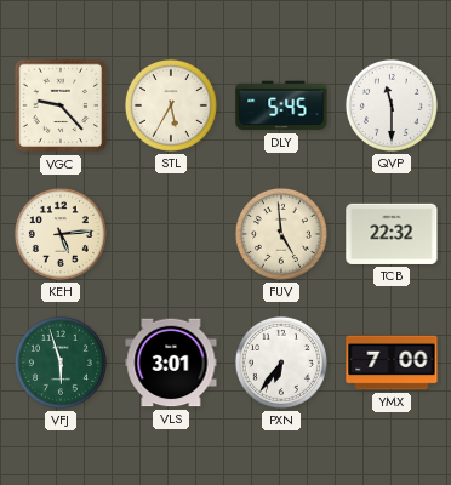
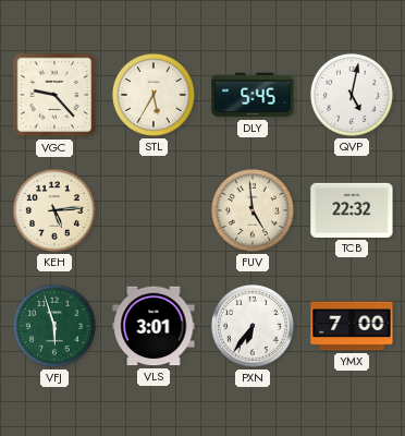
QVP: 11:30 -> 5:02 (352, 95)
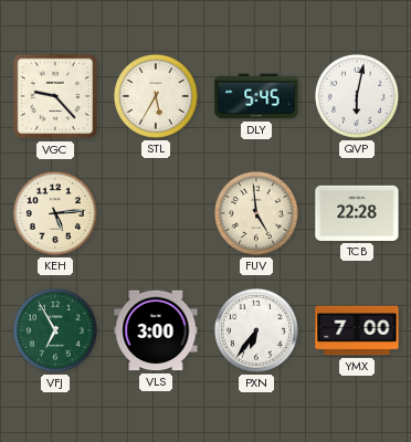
QVP: 5:02 -> 6:02 (357, 96)
TCB: 22:32 -> 22:28 (357, 213)
VFJ: 5:57 -> 6:55 (55, 330)
VLS: 3:01 -> 3:00 (156, 330)
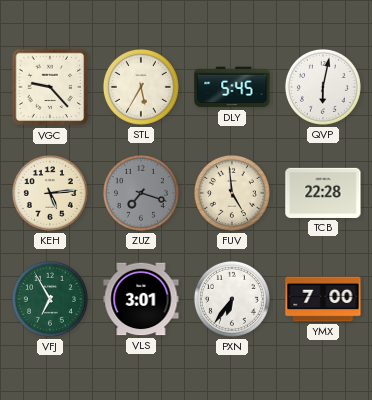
ZUZ: none -> 7:18 (141, 193)
VLS: 3:00 -> 3:01 (141, 299)
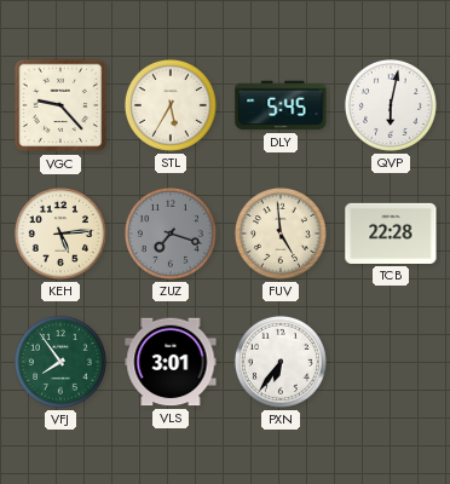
VFJ: 6:55 -> 7:54 (60, 362)
YMX: 7:00 -> none (323, 299)
